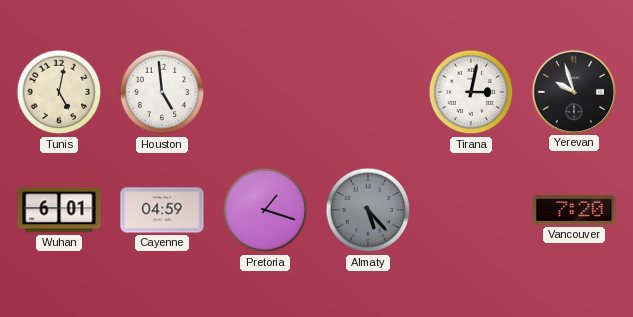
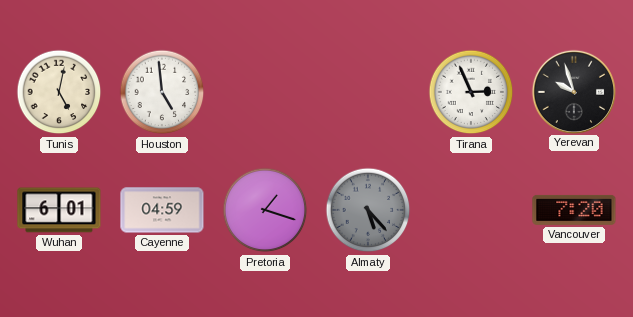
Tirana: 3:02 -> 2:56 (471, 92)
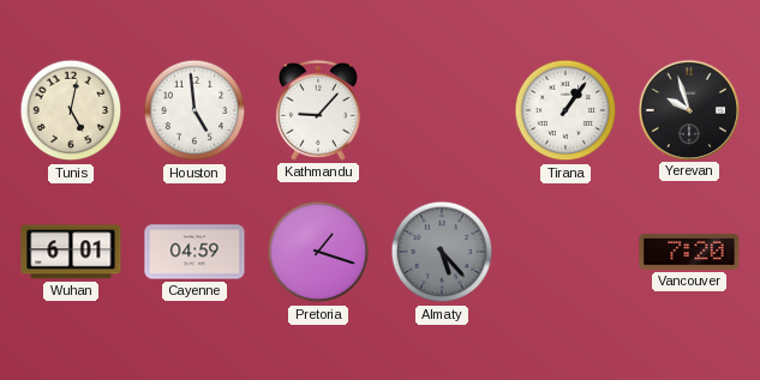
Kathmandu: none -> 9:07 (318, 110)
Tirana: 2:56 -> 1:06 (565, 110)
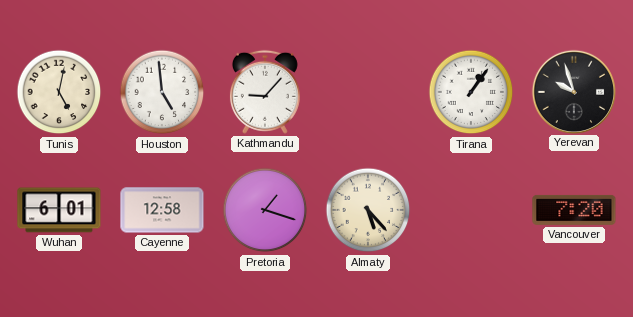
Cayenne: 04:59 -> 12:58 (162, 210)
Almaty dial: grey -> cream (368, 210)
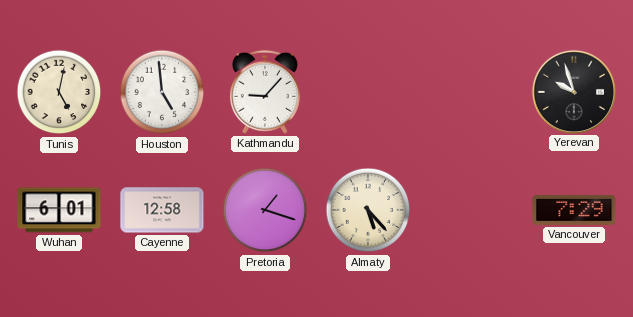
Tirana: 1:06 -> none (471, 92)
Vancouver: 7:20 -> 7:29 (574, 210)
